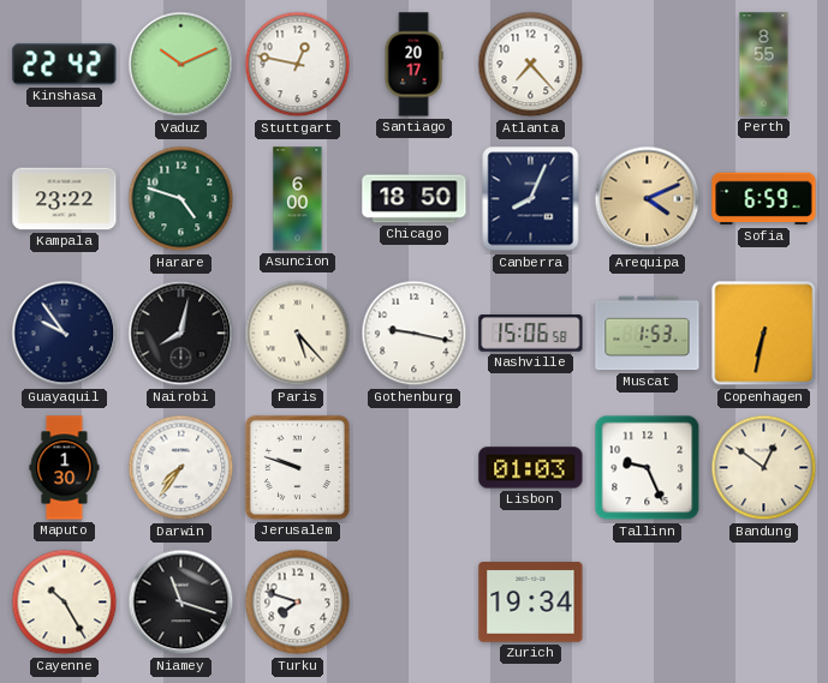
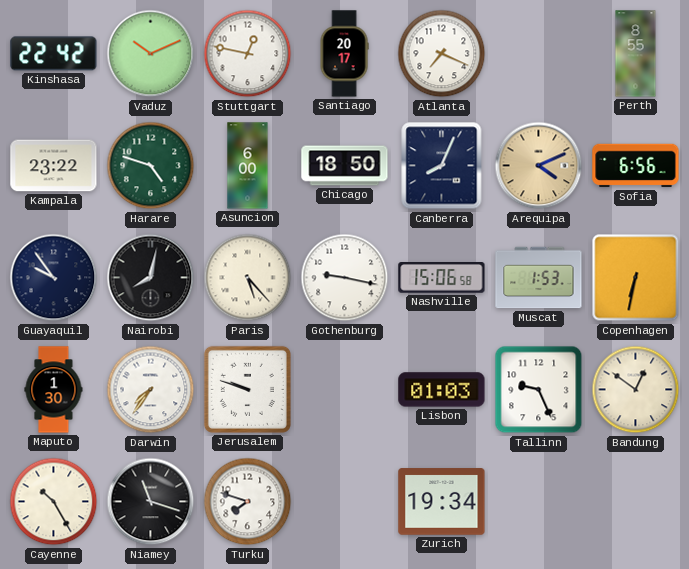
Atlanta: 7:23 -> 7:19 (442, 54)
Sofia: 6:59 -> 6:56 (636, 166)
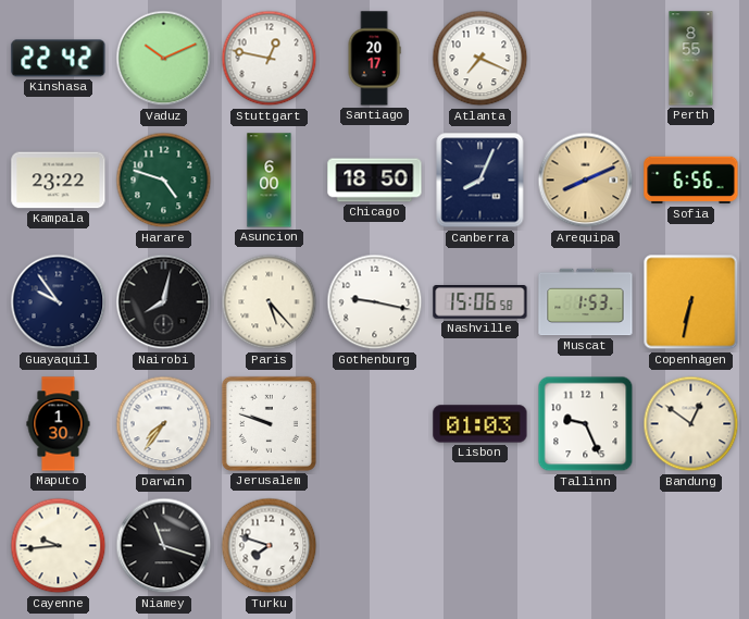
Arequipa: 4:11 -> 8:11 (586, 181)
Cayenne: 10:25 -> 9:44 (59, 546)
Zurich: 19:34 -> none (442, 502)
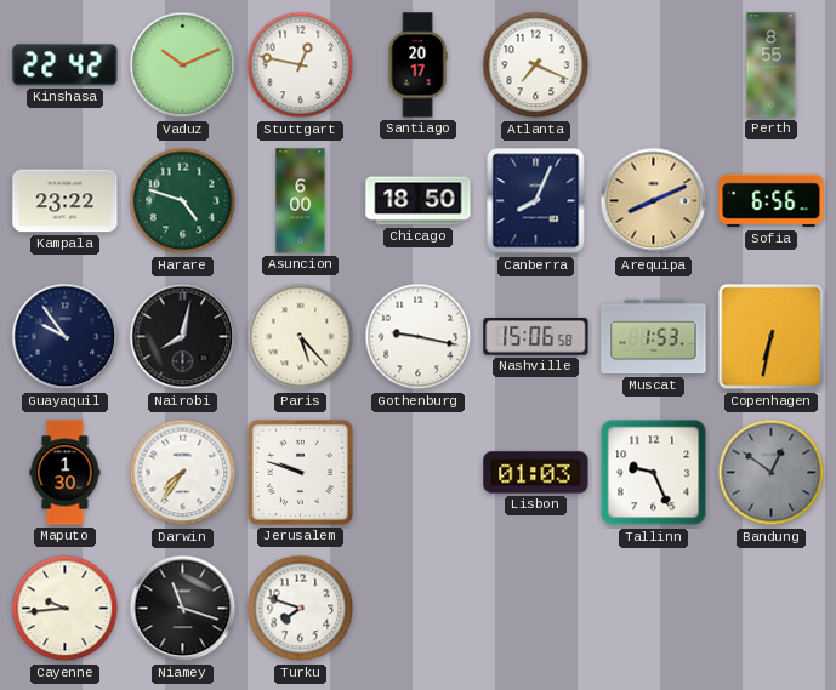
Bandung dial: cream -> grey (772, 473)
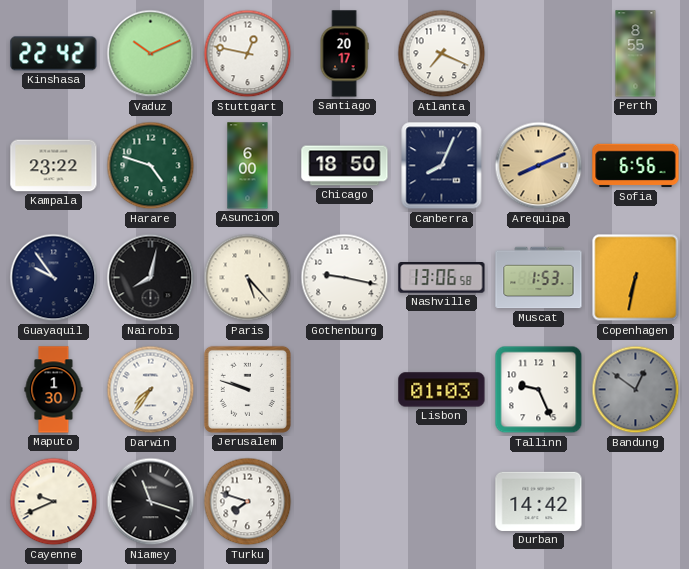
Nashville: 15:06 -> 13:06 (442, 278)
Cayenne: 9:44 -> 9:41 (54, 502)
Durban: none -> 14:42 (539, 501)
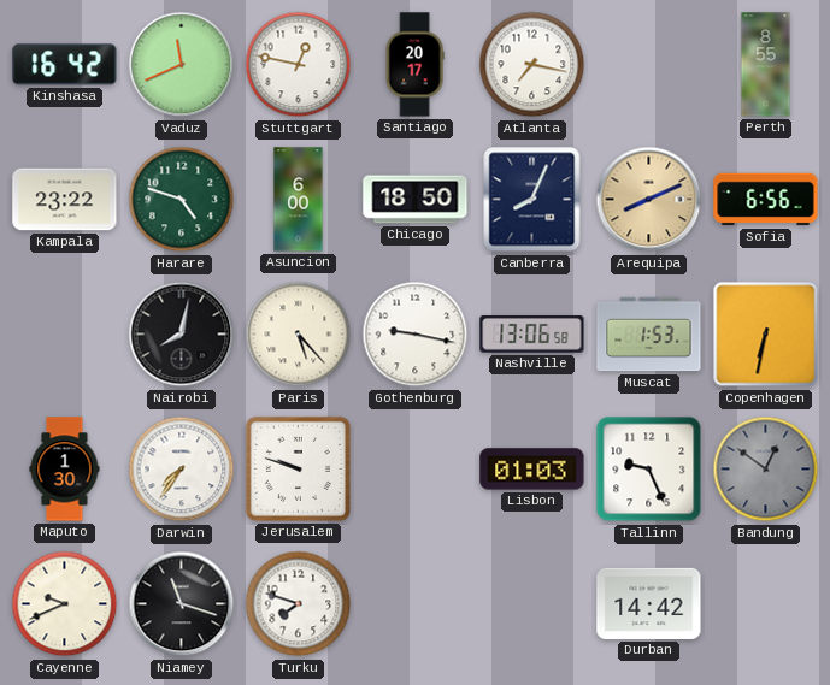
Kinshasa: 22:42 -> 16:42 (65, 65)
Vaduz: 10:11 -> 11:41 (182, 65)
Atlanta: 7:19 -> 7:17 (532, 65)
Guayaquil: 9:54 -> none (54, 278)
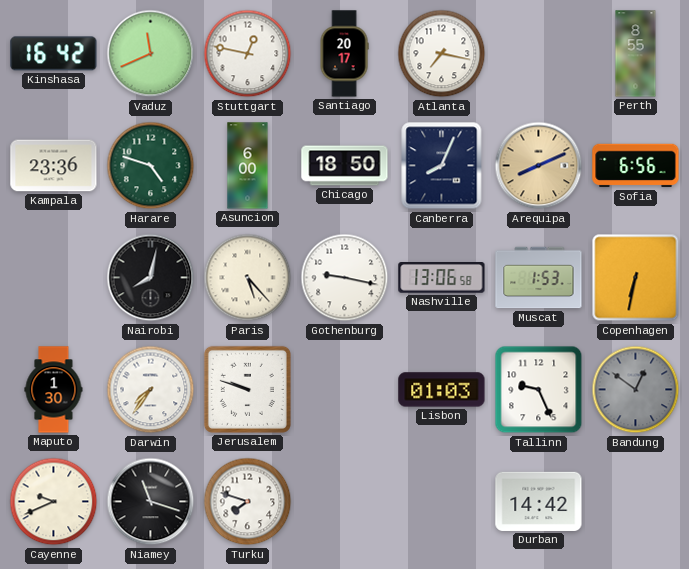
Kampala: 23:22 -> 23:36 (54, 166)
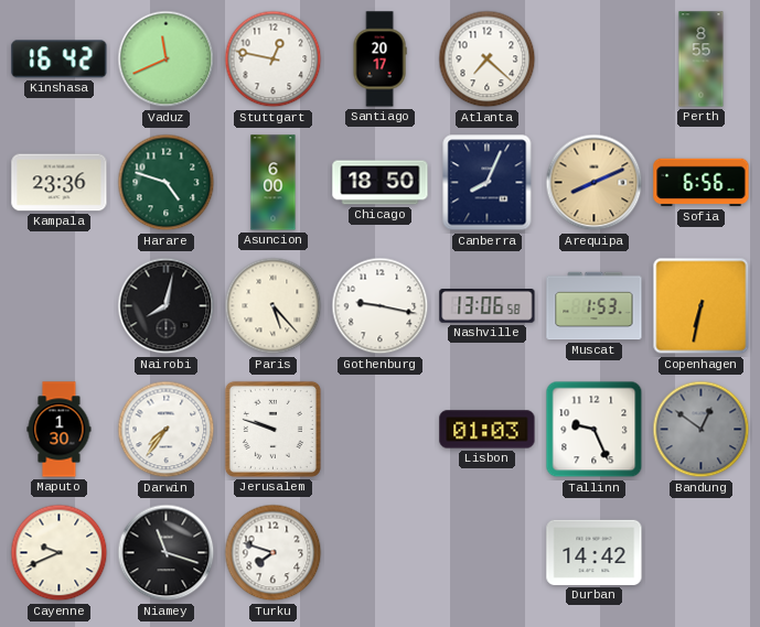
Atlanta: 7:17 -> 7:22 (488, 60)
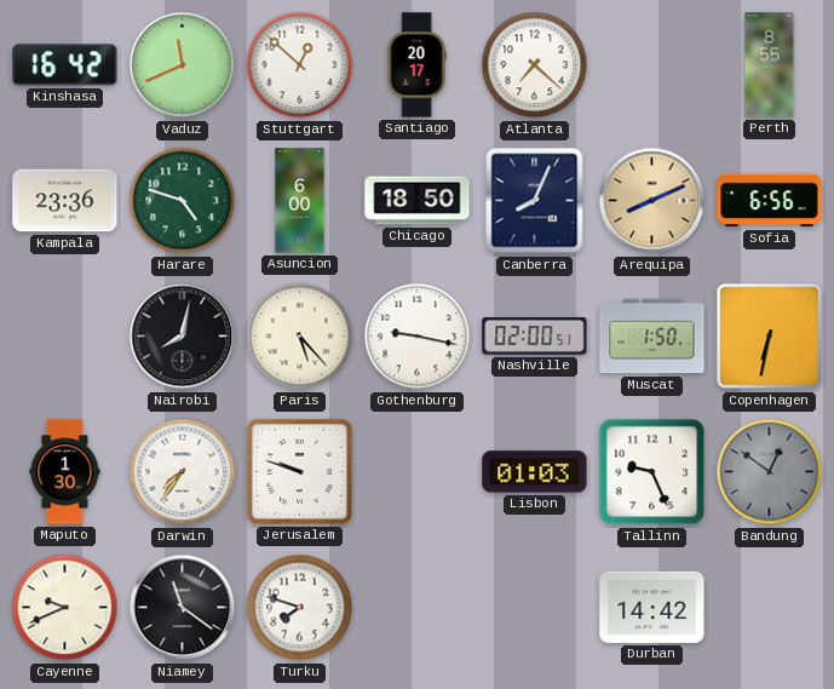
Stuttgart: 12:47 -> 12:52 (300, 65)
Nashville: 13:06 -> 02:00 (535, 337)
Muscat: 1:53 -> 1:50 (652, 337)
Niamey: 11:18 -> 11:21 (183, 608)
